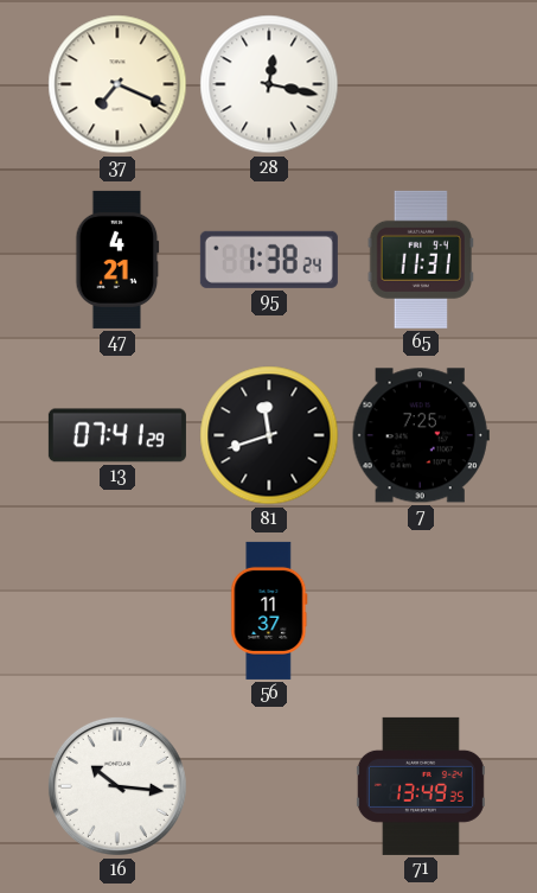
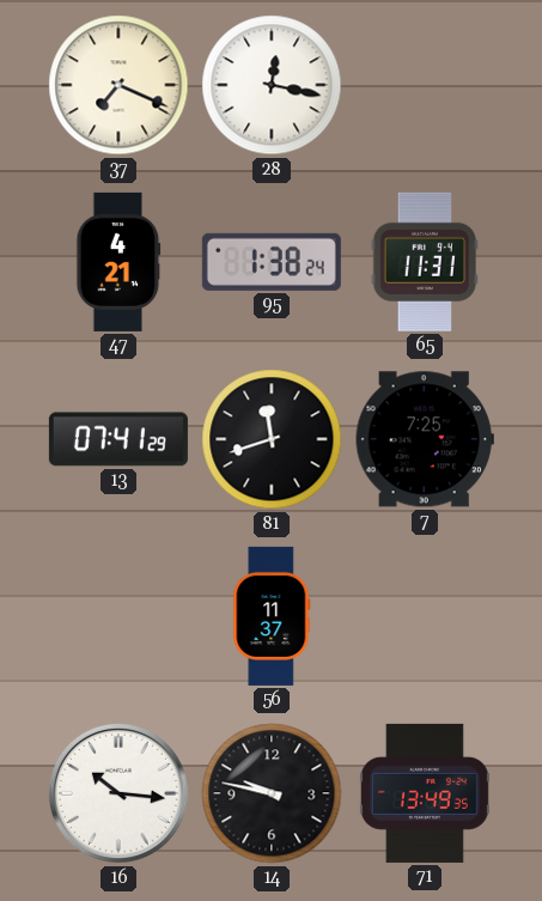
14: none -> 9:47 (272, 793)
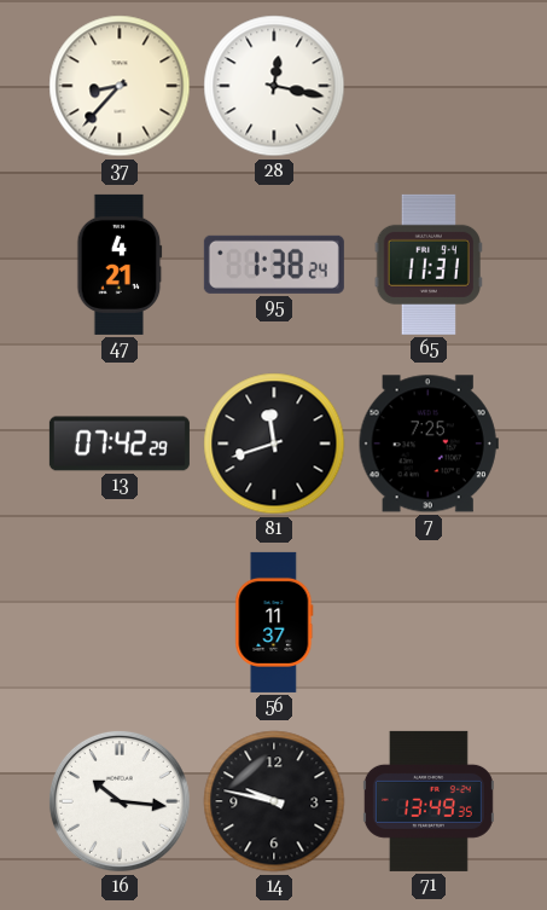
37: 7:19 -> 8:37 (120, 86)
13: 07:41 -> 07:42 (120, 444)
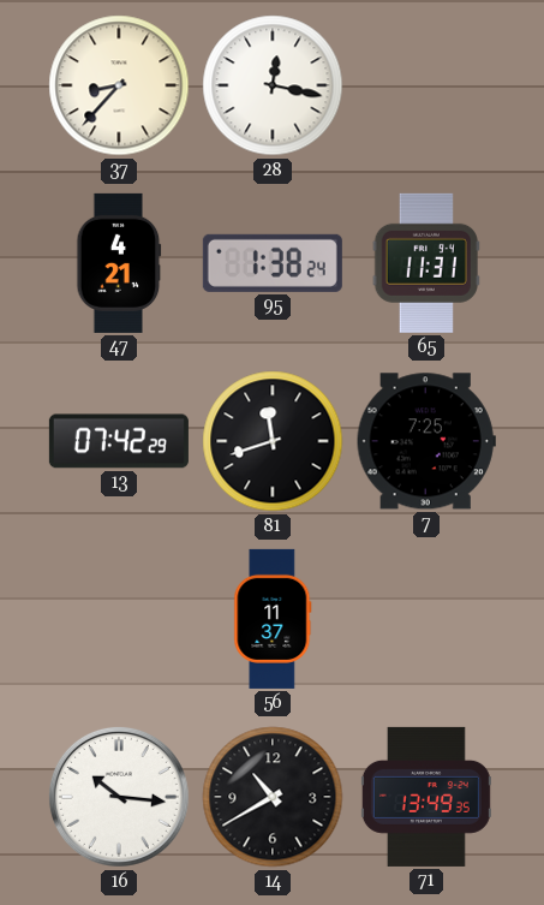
14: 9:47 -> 10:40 (273, 797)
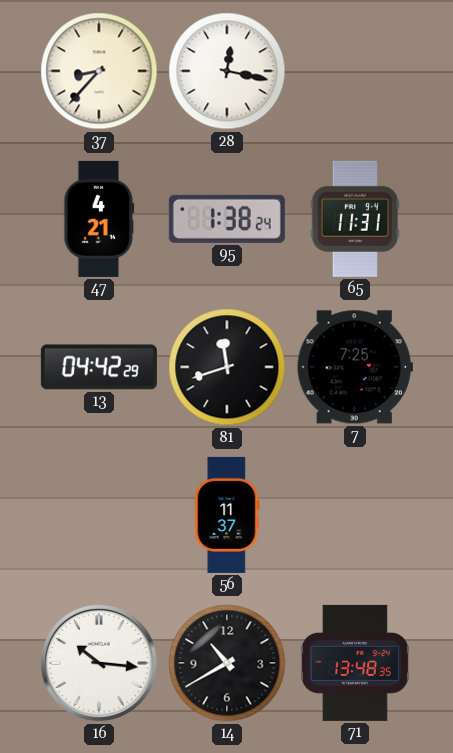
13: 07:42 -> 04:42 (99, 367)
71: 13:49 -> 13:48 (355, 663)
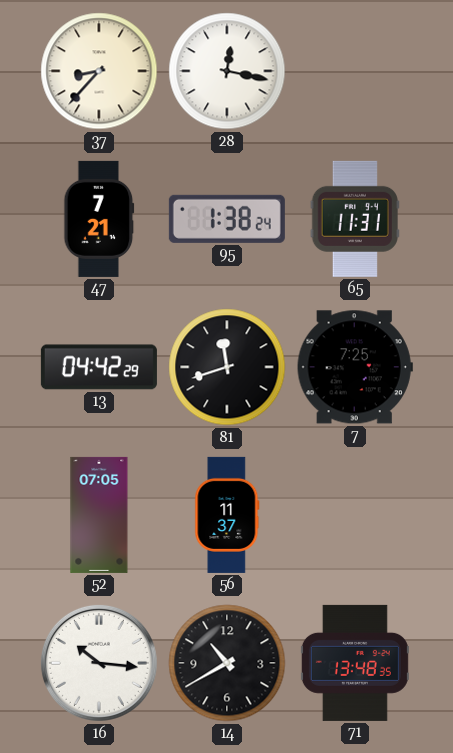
47: 4:21 -> 7:21 (99, 219)
52: none -> 07:05 (99, 515)
